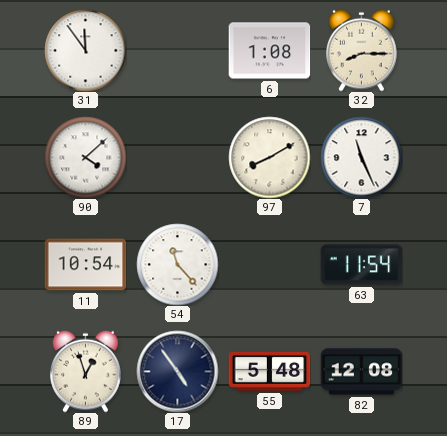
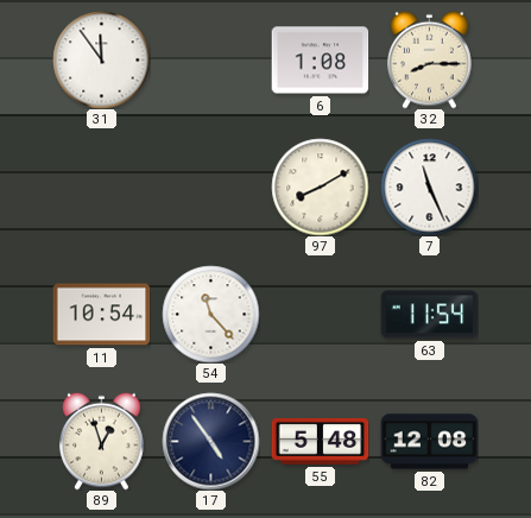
90: 4:08 -> none (85, 157)
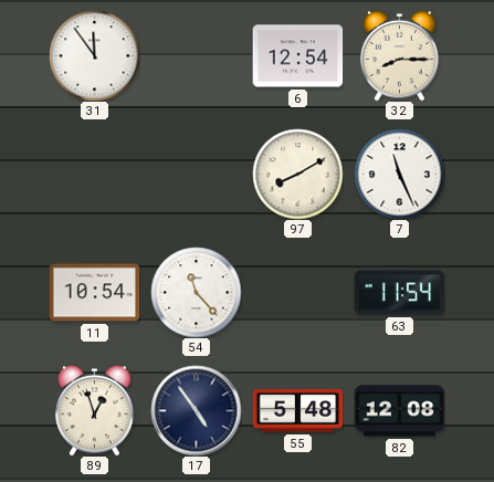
6: 1:08 -> 12:54 (297, 56)
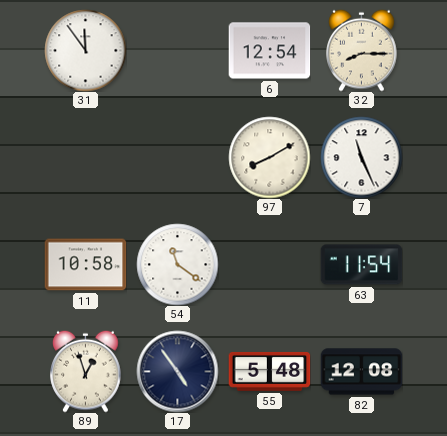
11: 10:54 -> 10:58 (85, 265)
54: 11:23 -> 11:21 (177, 264)
